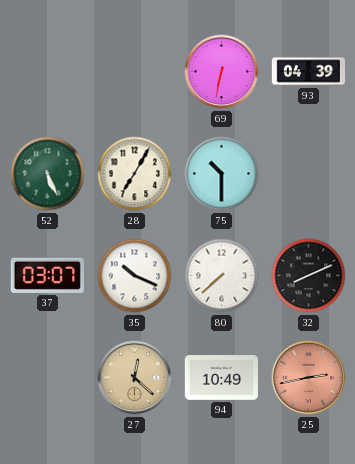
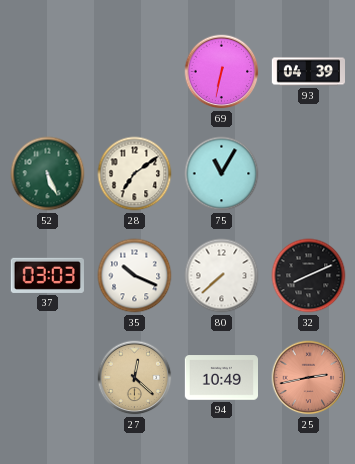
28: 7:05 -> 7:09 (135, 174)
75: 10:30 -> 11:05 (222, 174)
37: 03:07 -> 03:03 (47, 275)
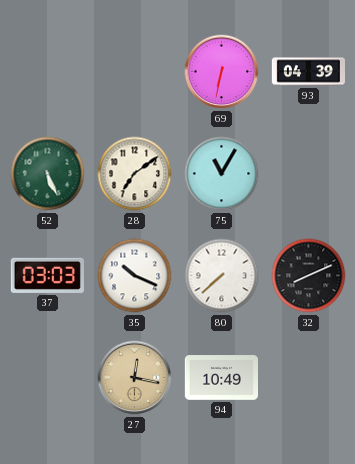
27: 12:22 -> 12:17 (135, 378)
25: 2:43 -> none (309, 378)
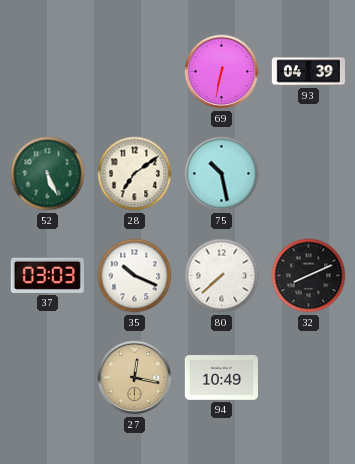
75: 11:05 -> 10:28 (222, 174)
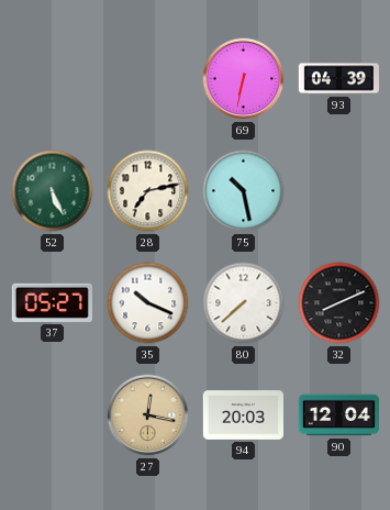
28: 7:09 -> 7:13 (148, 191)
37: 03:03 -> 05:27 (52, 302)
94: 10:49 -> 20:03 (243, 415)
90: none -> 12:04 (338, 415)
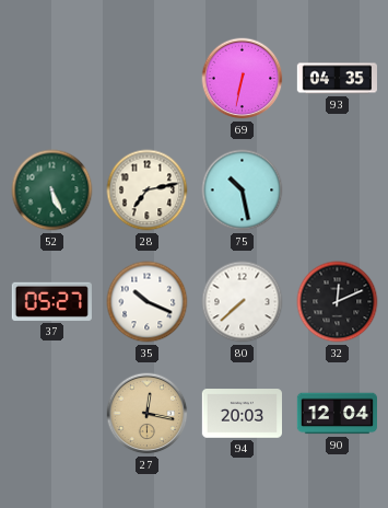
93: 04:39 -> 04:35 (337, 79)
32: 8:11 -> 12:11 (338, 302)
